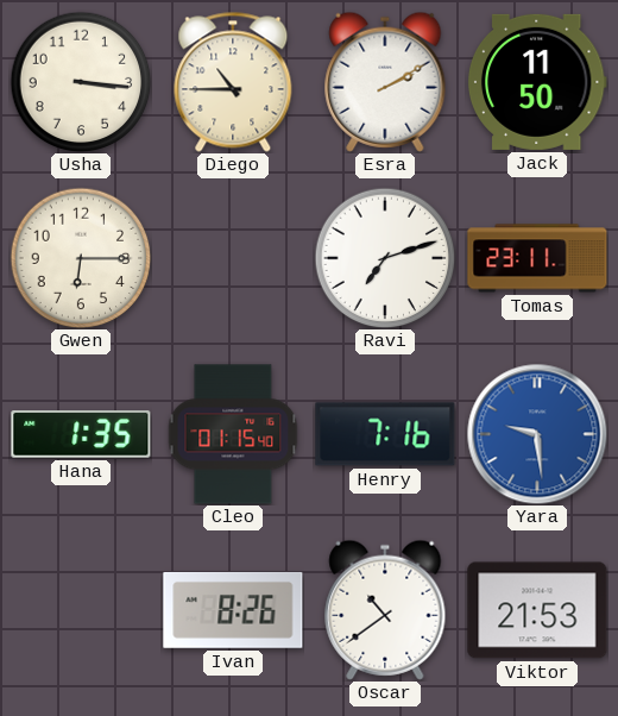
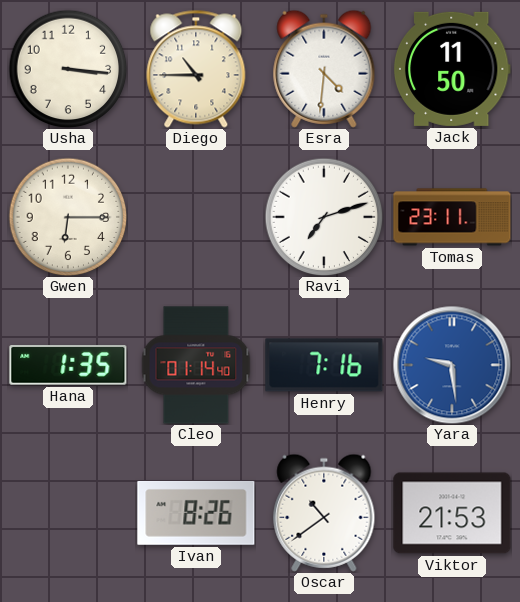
Esra: 2:10 -> 4:31 (324, 69)
Cleo: 01:15 -> 01:14 (196, 365)
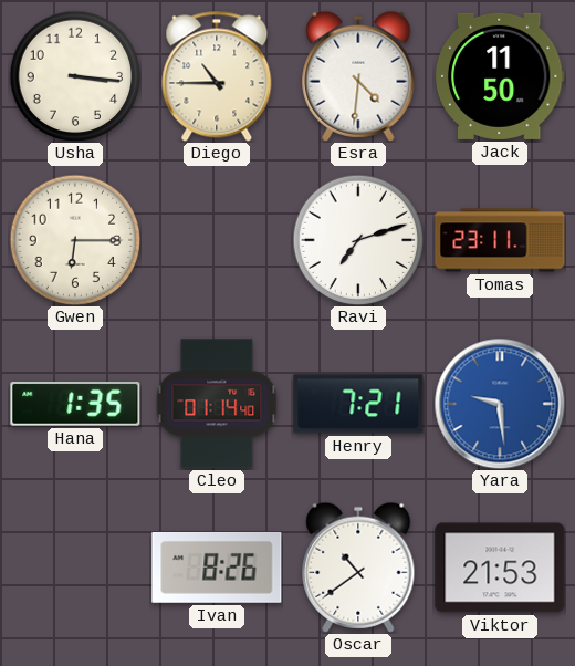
Henry: 7:16 -> 7:21 (358, 404)
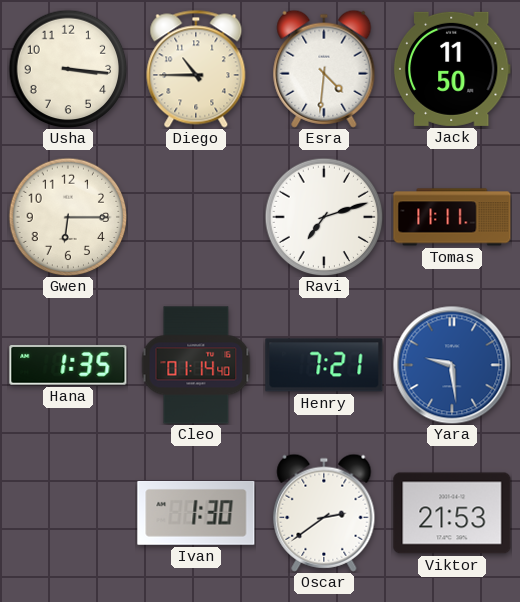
Tomas: 23:11 -> 11:11 (452, 217)
Ivan: 8:26 -> 1:30 (196, 513)
Oscar: 10:39 -> 2:39 (324, 513)
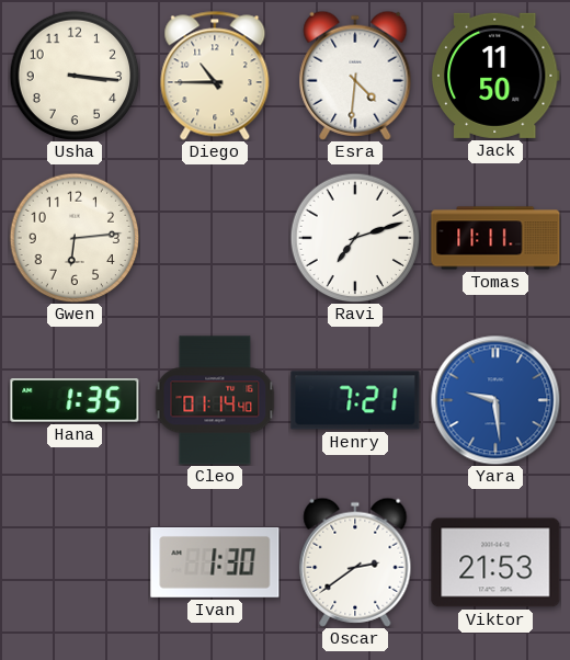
Gwen: 6:15 -> 6:14 (75, 238)
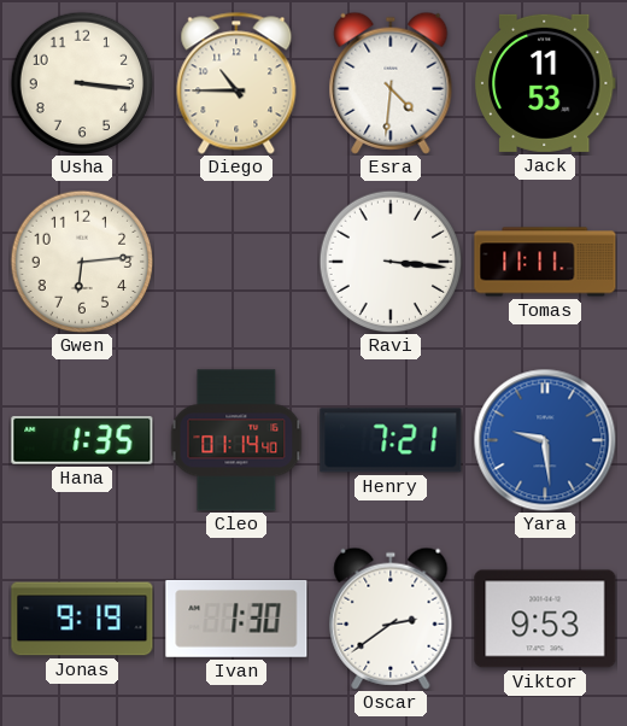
Jack: 11:50 -> 11:53 (545, 83)
Ravi: 7:12 -> 3:16 (391, 262)
Jonas: none -> 9:19 (82, 619)
Viktor: 21:53 -> 9:53 (545, 619)
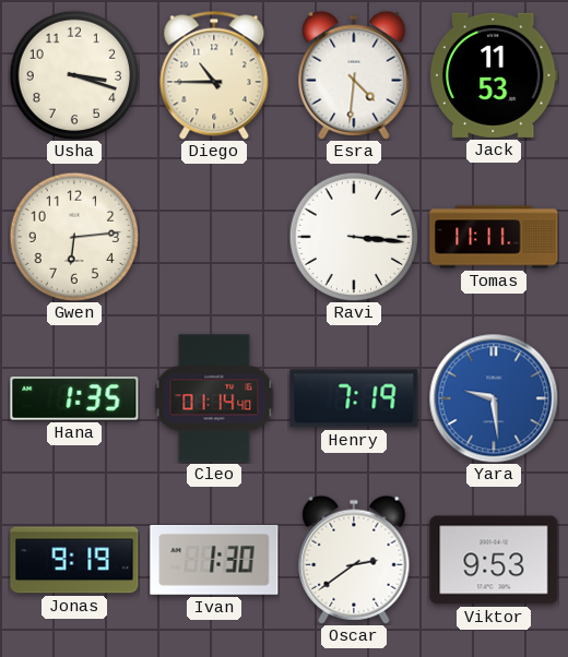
Usha: 3:16 -> 3:18 (74, 75)
Henry: 7:21 -> 7:19 (354, 398)
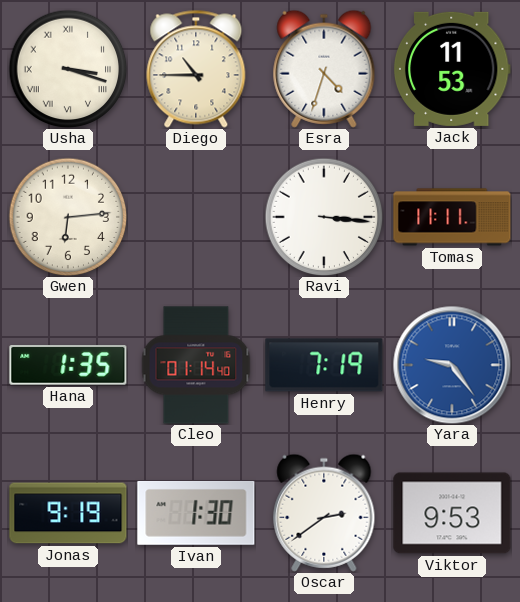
Usha numerals: Arabic -> Roman (68, 69)
Esra: 4:31 -> 4:33 (324, 69)
Yara: 9:29 -> 9:24 (452, 365)
